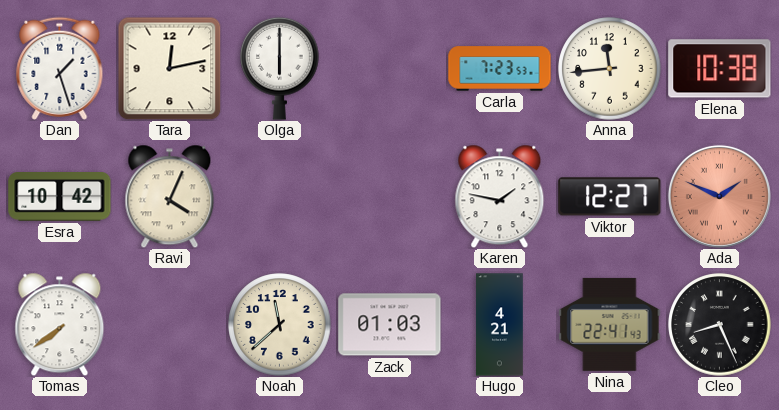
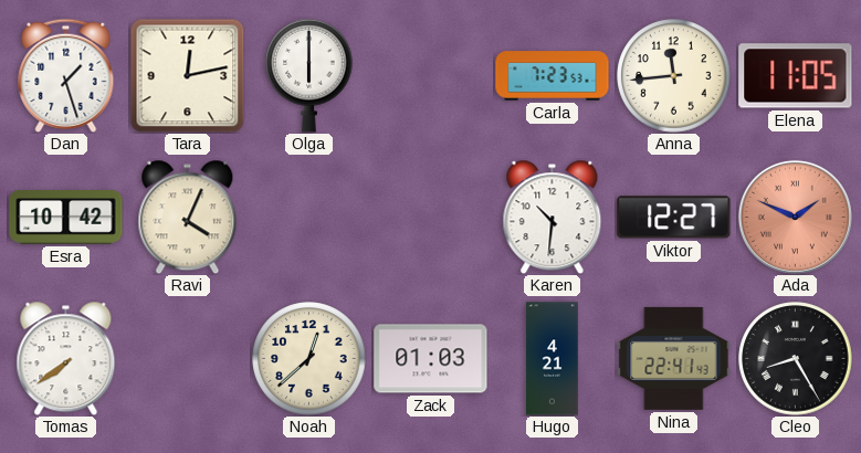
Elena: 10:38 -> 11:05 (796, 76)
Karen: 1:47 -> 10:31 (553, 217)
Noah: 11:38 -> 12:38 (309, 359)
Cleo: 8:26 -> 8:25 (796, 359)
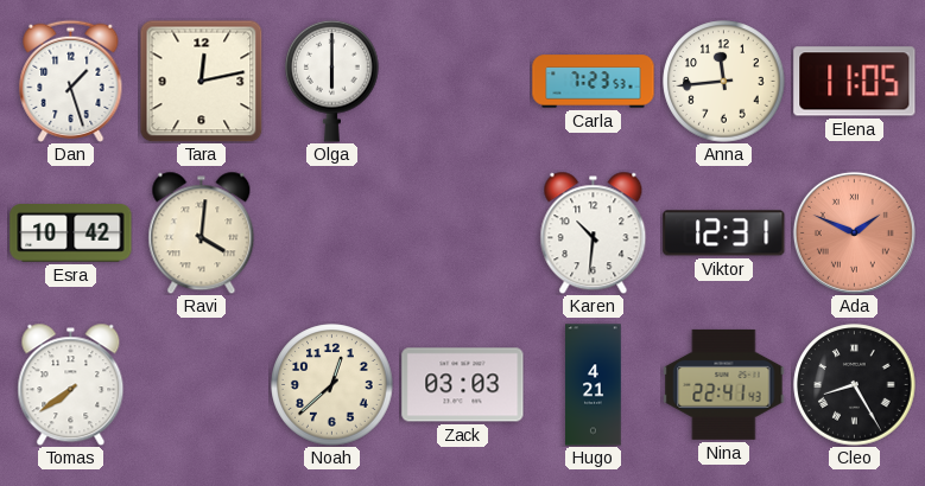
Ravi: 4:04 -> 4:01 (202, 232)
Viktor: 12:27 -> 12:31 (724, 234)
Zack: 01:03 -> 03:03 (463, 385)
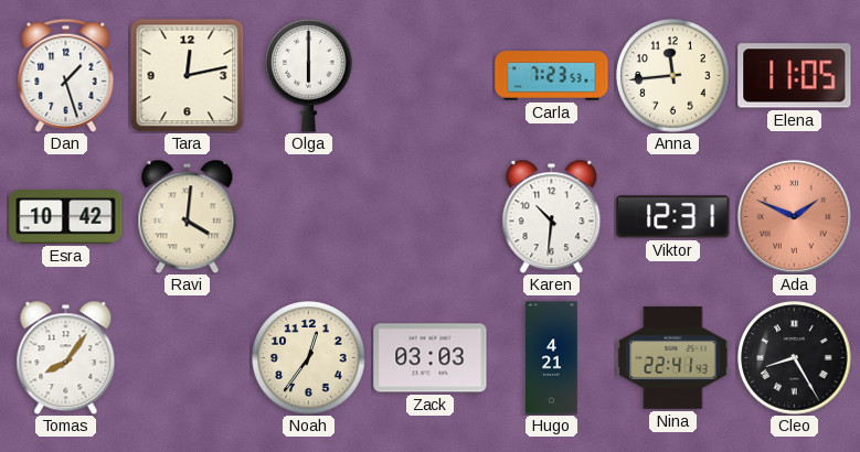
Tomas: 7:39 -> 8:06 (66, 357)
Noah: 12:38 -> 12:36 (309, 358)
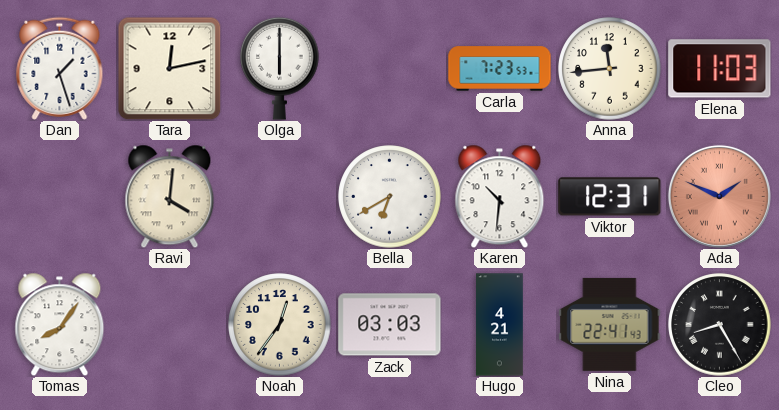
Elena: 11:05 -> 11:03 (720, 69)
Esra: 10:42 -> none (66, 217)
Bella: none -> 6:40 (390, 197)
